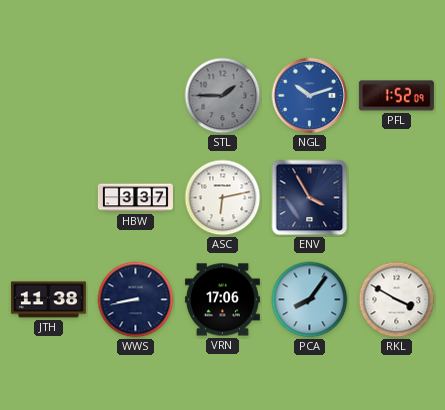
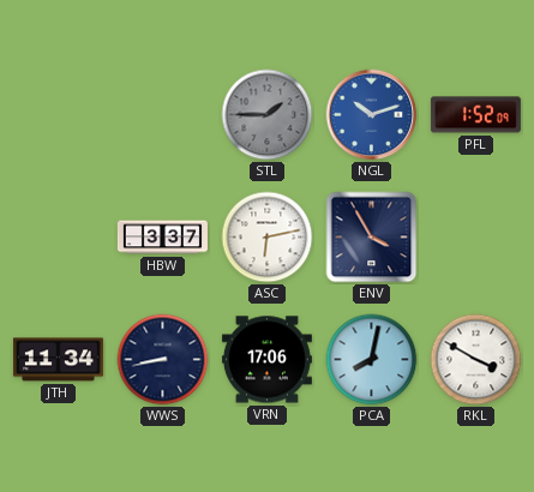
JTH: 11:38 -> 11:34 (58, 360)
PCA: 8:06 -> 8:02 (372, 360)
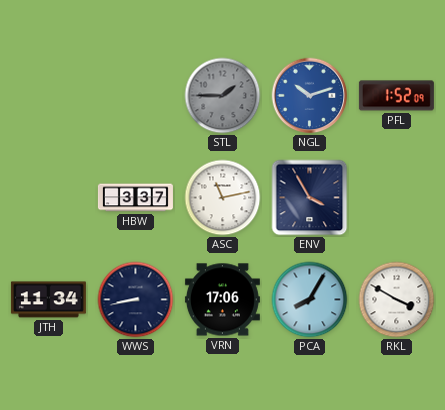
ASC: 6:13 -> 11:13 (223, 198)
PCA: 8:02 -> 8:05 (310, 300)
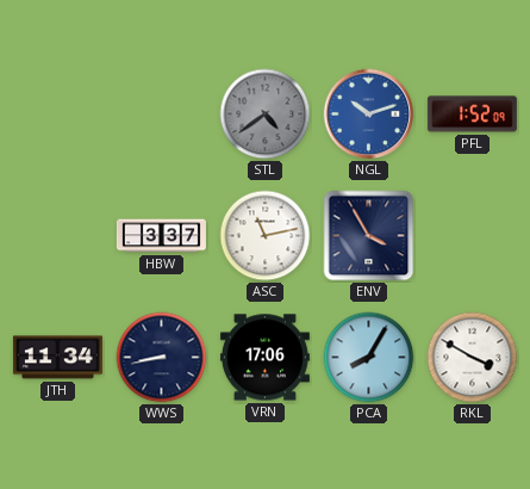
STL: 1:45 -> 4:39 (266, 114)
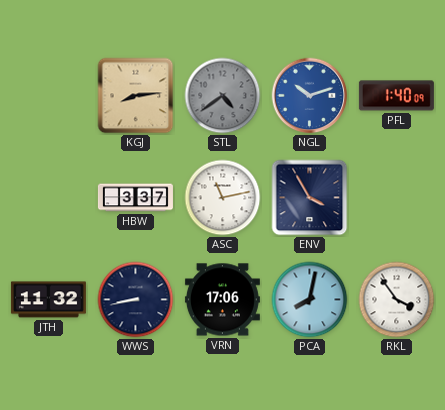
KGJ: none -> 8:14 (136, 96)
PFL: 1:52 -> 1:40 (396, 96)
JTH: 11:34 -> 11:32 (48, 300)
PCA: 8:05 -> 8:02 (310, 300)
RKL: 3:50 -> 3:54 (397, 300)
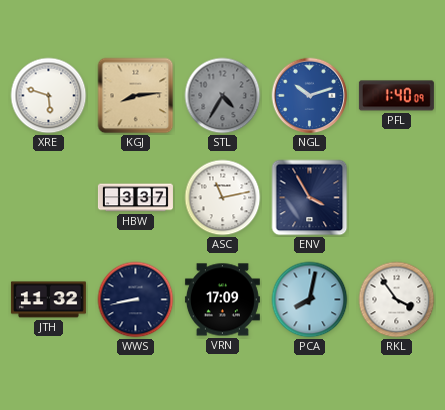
XRE: none -> 5:48 (49, 96)
STL: 4:39 -> 4:35 (223, 96)
VRN: 17:06 -> 17:09 (222, 300)
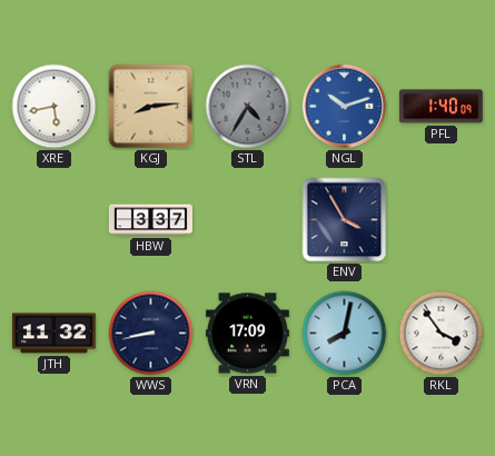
XRE: 5:48 -> 5:43 (55, 107)
ASC: 11:13 -> none (223, 198)
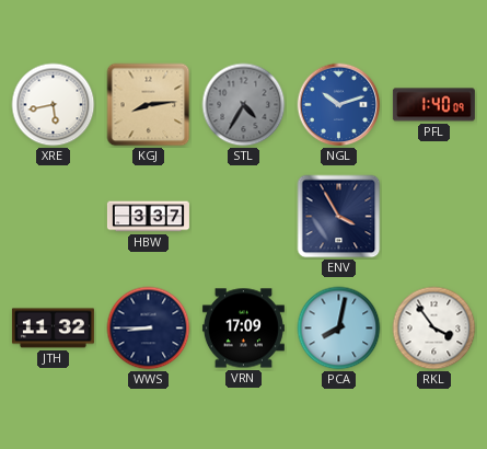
WWS: 8:43 -> 8:45 (149, 329)
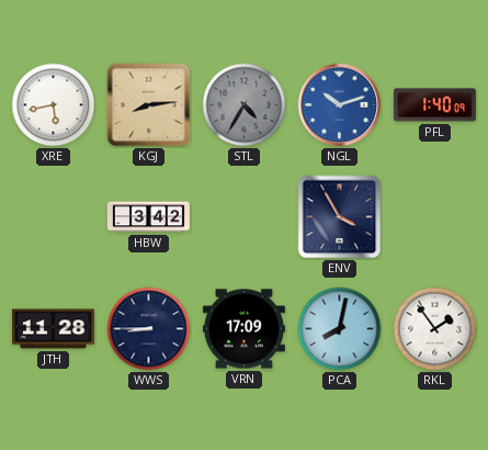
HBW: 3:37 -> 3:42 (148, 217)
JTH: 11:32 -> 11:28 (53, 329)
RKL: 3:54 -> 1:54 (435, 329)
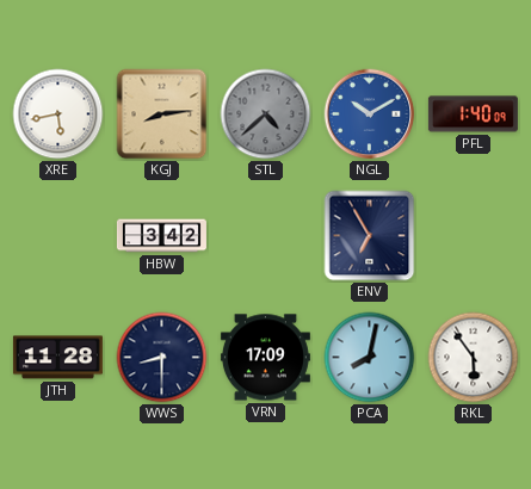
STL: 4:35 -> 4:38 (266, 114)
NGL: 10:12 -> 10:10 (370, 114)
ENV: 3:55 -> 6:55 (370, 236)
WWS: 8:45 -> 8:30 (162, 358)
RKL: 1:54 -> 5:54 (474, 358)
